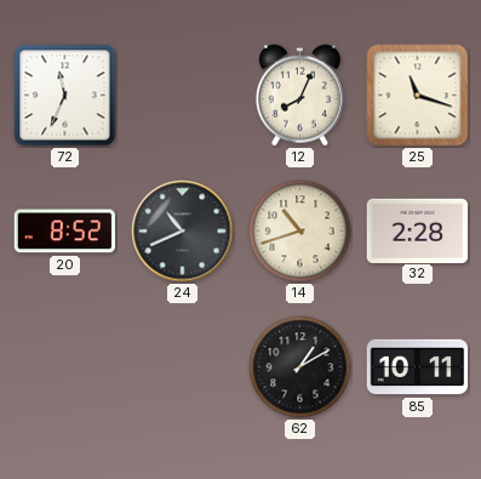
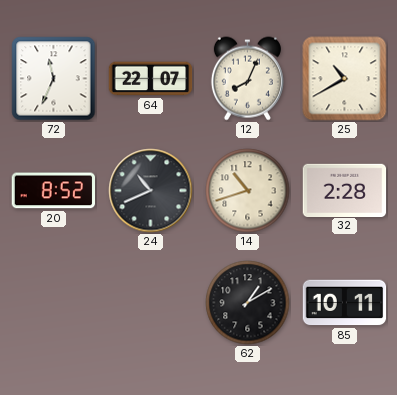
64: none -> 22:07 (151, 79)
25: 11:18 -> 10:40 (345, 79)
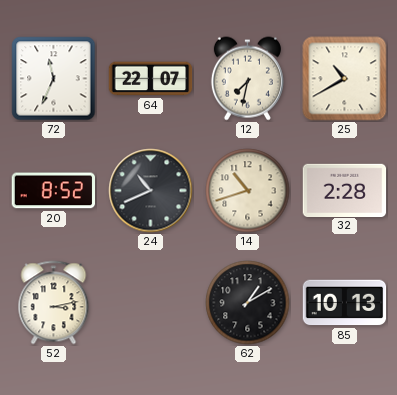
12: 8:04 -> 7:32 (247, 79)
52: none -> 3:13 (54, 303)
85: 10:11 -> 10:13 (345, 303)
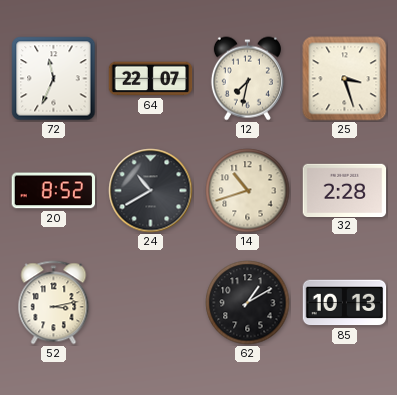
25: 10:40 -> 3:27 (345, 79)
24: 10:41 -> 10:40 (151, 191)
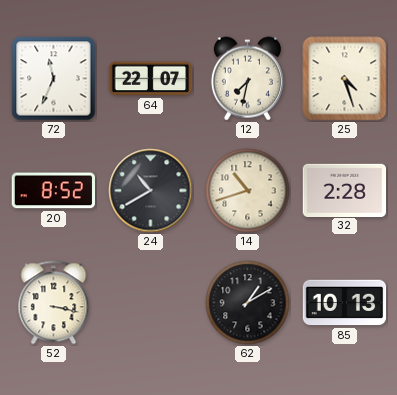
25: 3:27 -> 4:27 (345, 79)
52: 3:13 -> 3:17 (54, 303)
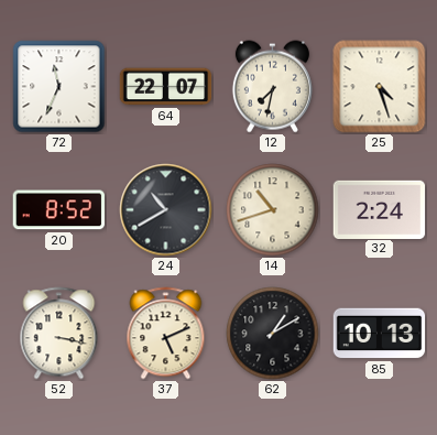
32: 2:28 -> 2:24 (380, 209)
37: none -> 5:11 (166, 334)
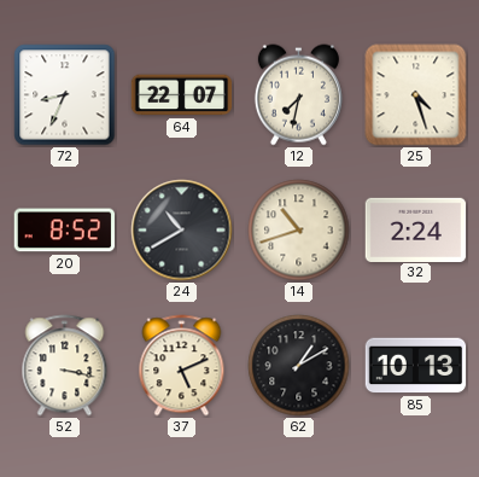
72: 11:34 -> 8:34 (65, 95)
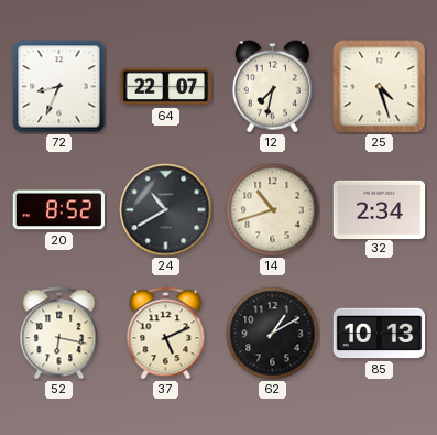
32: 2:24 -> 2:34 (380, 209)
52: 3:17 -> 6:17 (59, 334)
